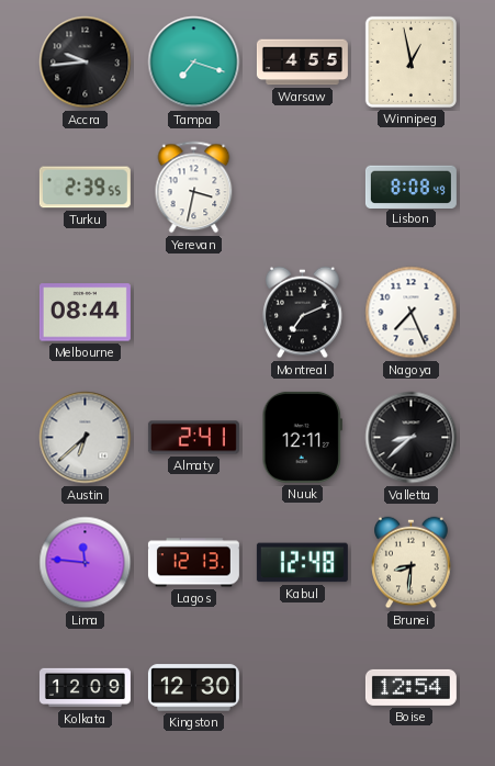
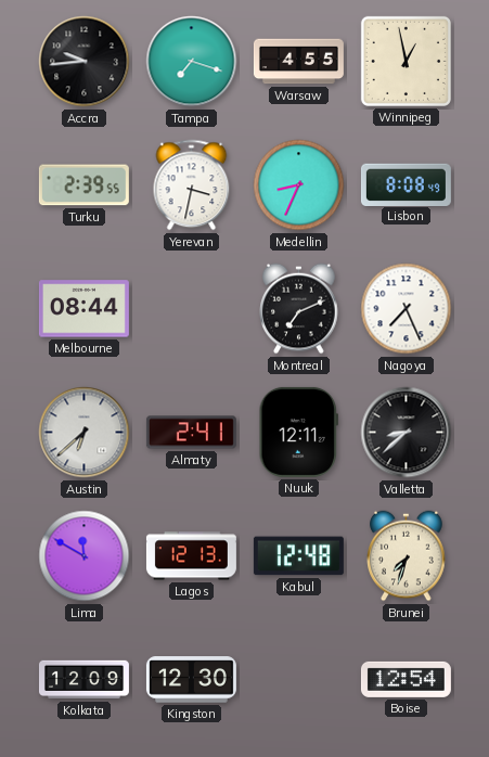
Medellin: none -> 8:34 (299, 185)
Lima: 11:46 -> 11:50 (85, 556)
Brunei: 8:31 -> 7:33 (407, 556)
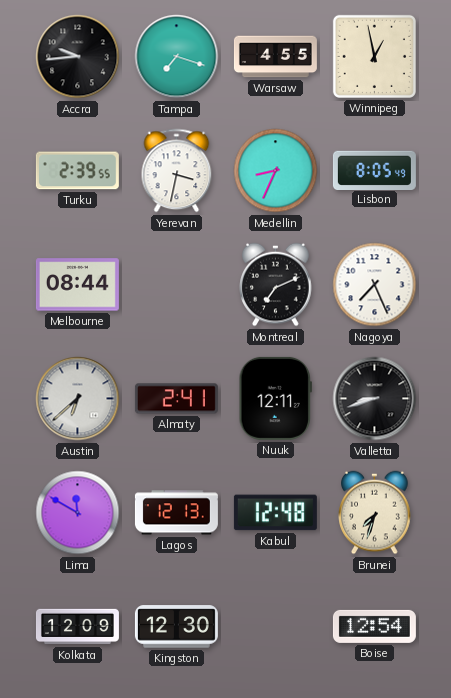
Lisbon: 8:08 -> 8:05 (374, 170)
Valletta: 8:38 -> 8:42 (375, 399)
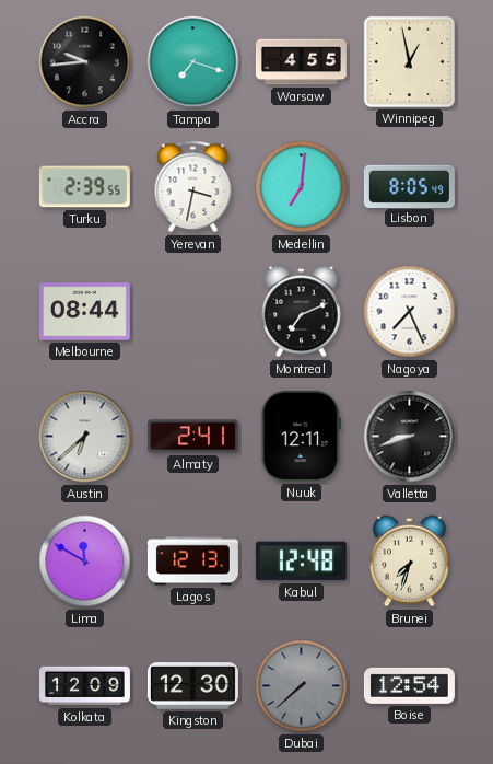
Medellin: 8:34 -> 7:01 (302, 187)
Dubai: none -> 7:38 (302, 686)
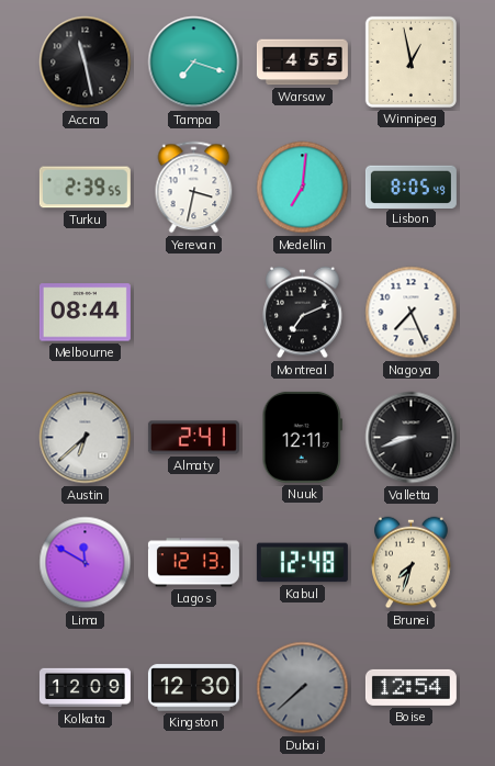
Accra: 9:44 -> 11:28 (86, 63)
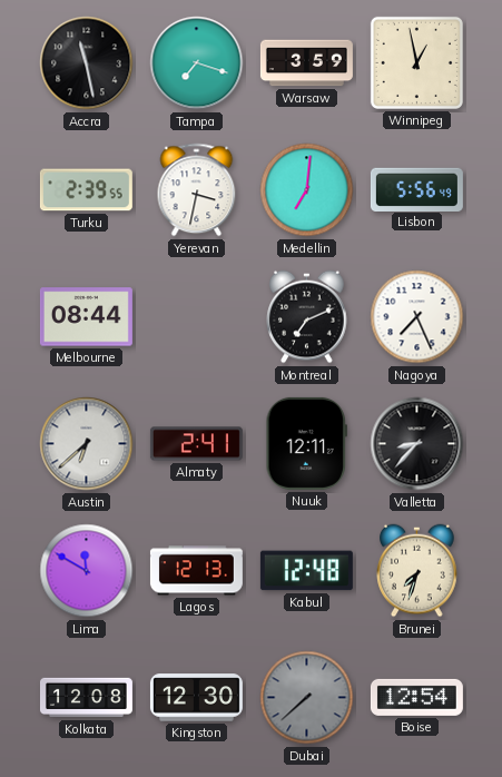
Warsaw: 4:55 -> 3:59 (306, 63)
Lisbon: 8:05 -> 5:56 (416, 189)
Valletta: 8:42 -> 8:37 (417, 444)
Kolkata: 12:09 -> 12:08 (86, 698)
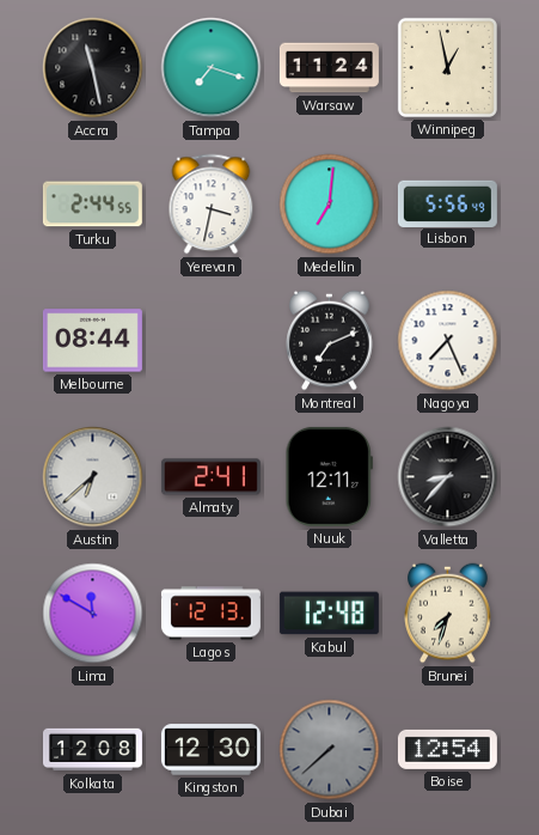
Warsaw: 3:59 -> 11:24 (329, 68)
Turku: 2:39 -> 2:44 (92, 205)
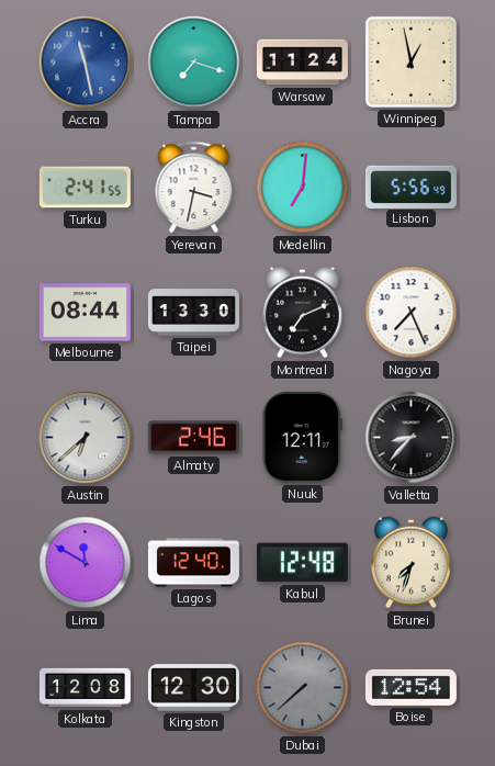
Accra dial: black -> blue (86, 63)
Turku: 2:44 -> 2:41 (85, 188)
Taipei: none -> 13:30 (193, 313)
Almaty: 2:41 -> 2:46 (193, 438)
Lagos: 12:13 -> 12:40 (193, 563)
